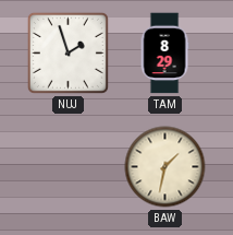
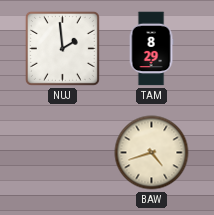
NUJ: 1:57 -> 1:59 (62, 48)
BAW: 1:32 -> 4:42 (152, 153)
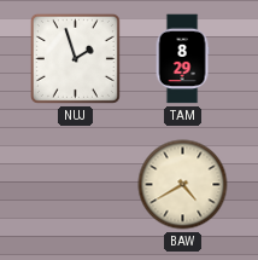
NUJ: 1:59 -> 1:57 (75, 58)
BAW: 4:42 -> 4:40 (183, 185)
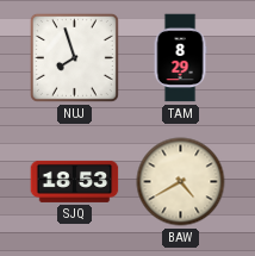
NUJ: 1:57 -> 7:57 (74, 57)
SJQ: none -> 18:53 (75, 181)
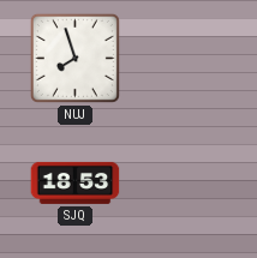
TAM: 8:29 -> none (180, 58)
BAW: 4:40 -> none (181, 182)
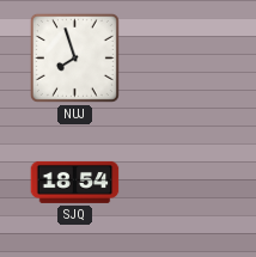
SJQ: 18:53 -> 18:54 (75, 182)
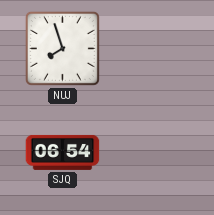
SJQ: 18:54 -> 06:54 (63, 152)
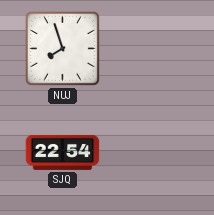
SJQ: 06:54 -> 22:54 (63, 152)
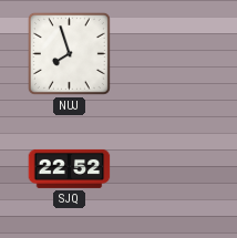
SJQ: 22:54 -> 22:52 (70, 168)
